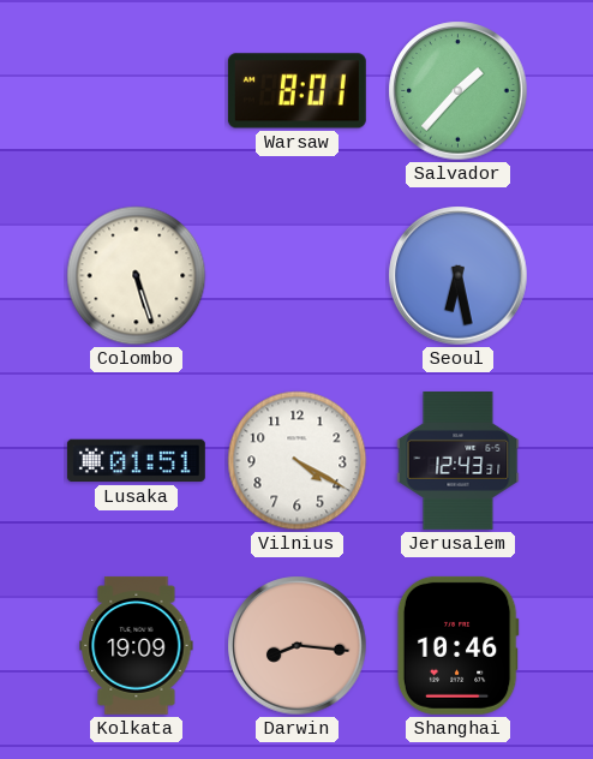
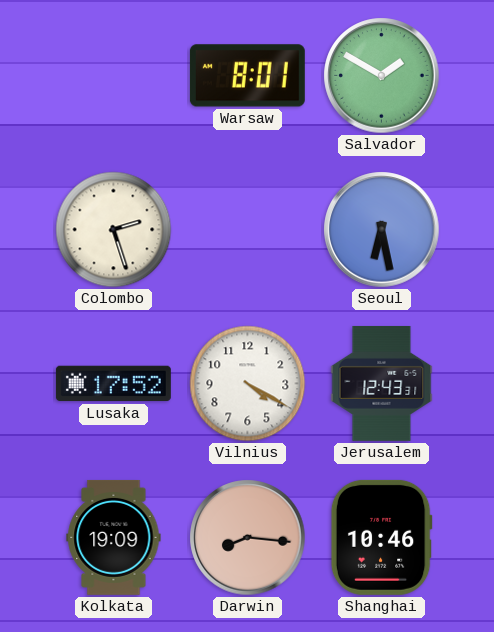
Salvador: 1:37 -> 1:50 (382, 76)
Colombo: 5:27 -> 2:27 (114, 230)
Lusaka: 01:51 -> 17:52 (113, 384)
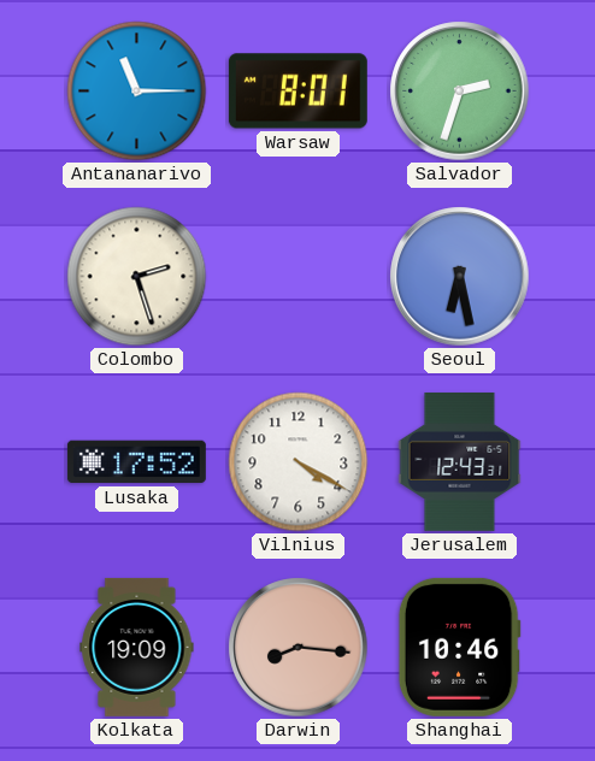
Antananarivo: none -> 11:15 (137, 92)
Salvador: 1:50 -> 2:33 (460, 92)
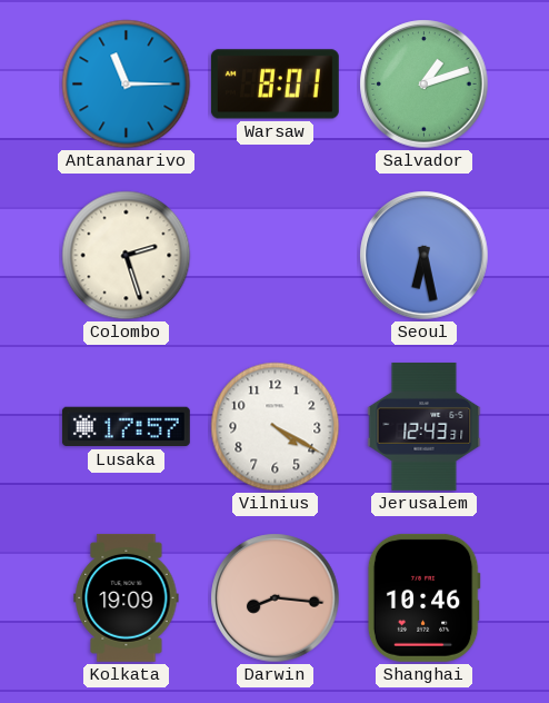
Salvador: 2:33 -> 1:12 (425, 85)
Lusaka: 17:52 -> 17:57 (126, 427)
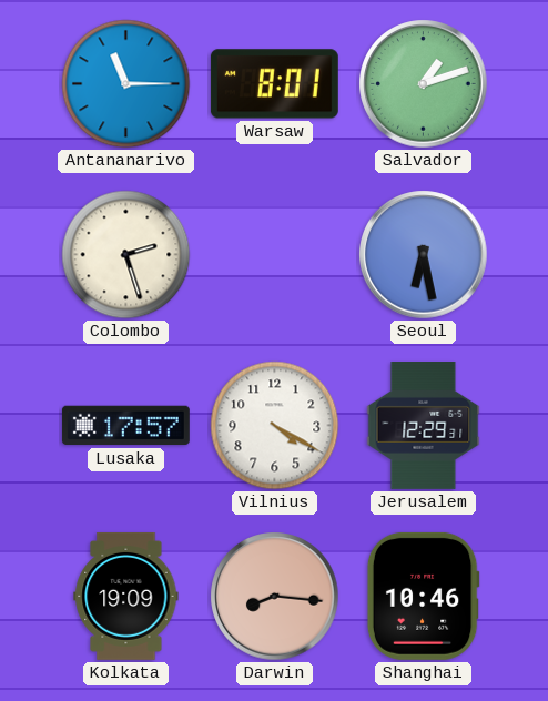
Jerusalem: 12:43 -> 12:29 (424, 425)
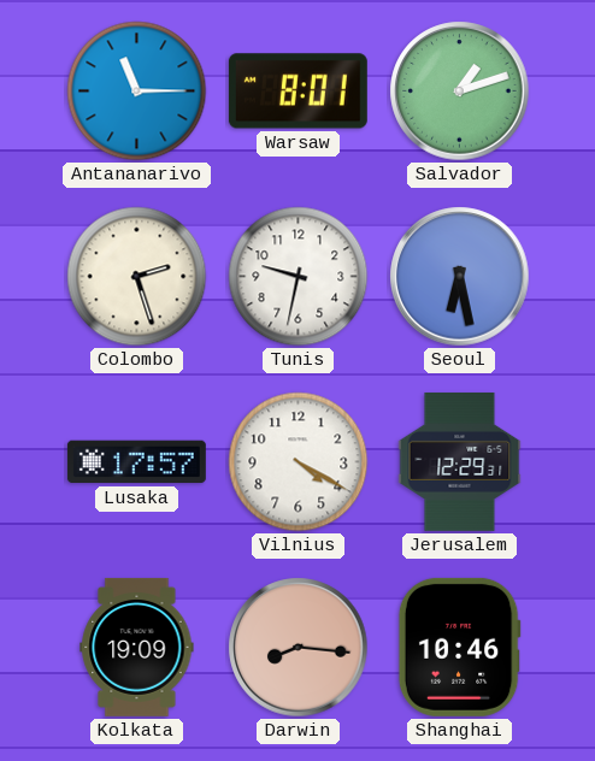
Tunis: none -> 9:32 (299, 277)
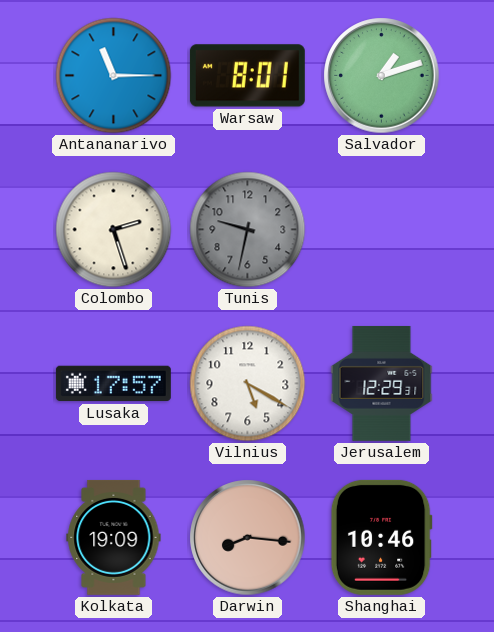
Tunis dial: white -> grey (248, 230)
Seoul: 6:28 -> none (460, 277)
Vilnius: 4:20 -> 5:20 (248, 384)
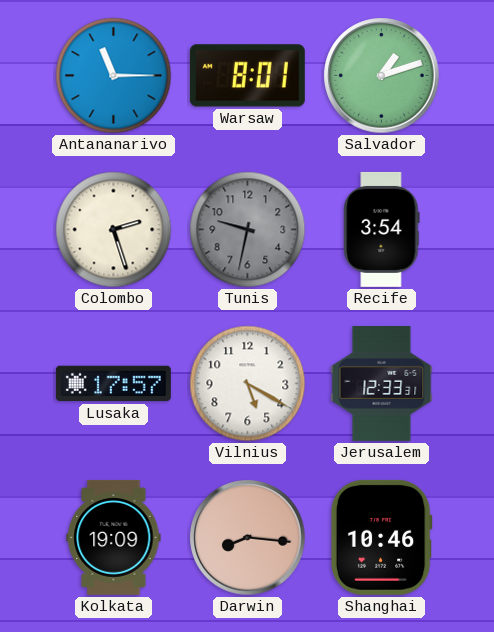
Recife: none -> 3:54 (382, 229)
Jerusalem: 12:29 -> 12:33 (382, 383)
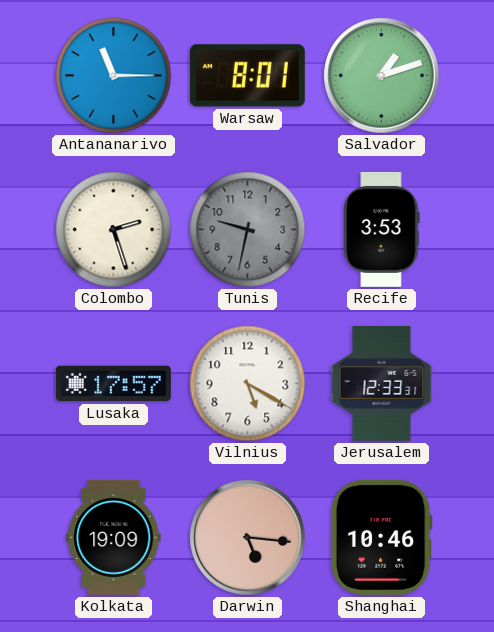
Recife: 3:54 -> 3:53 (382, 229)
Darwin: 8:16 -> 5:16 (248, 538)
